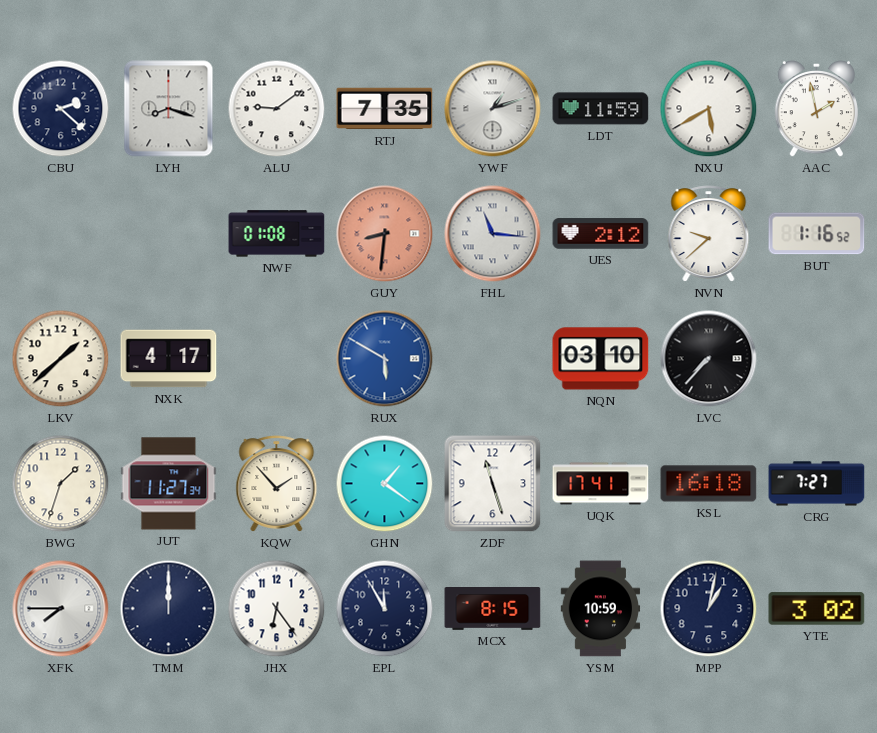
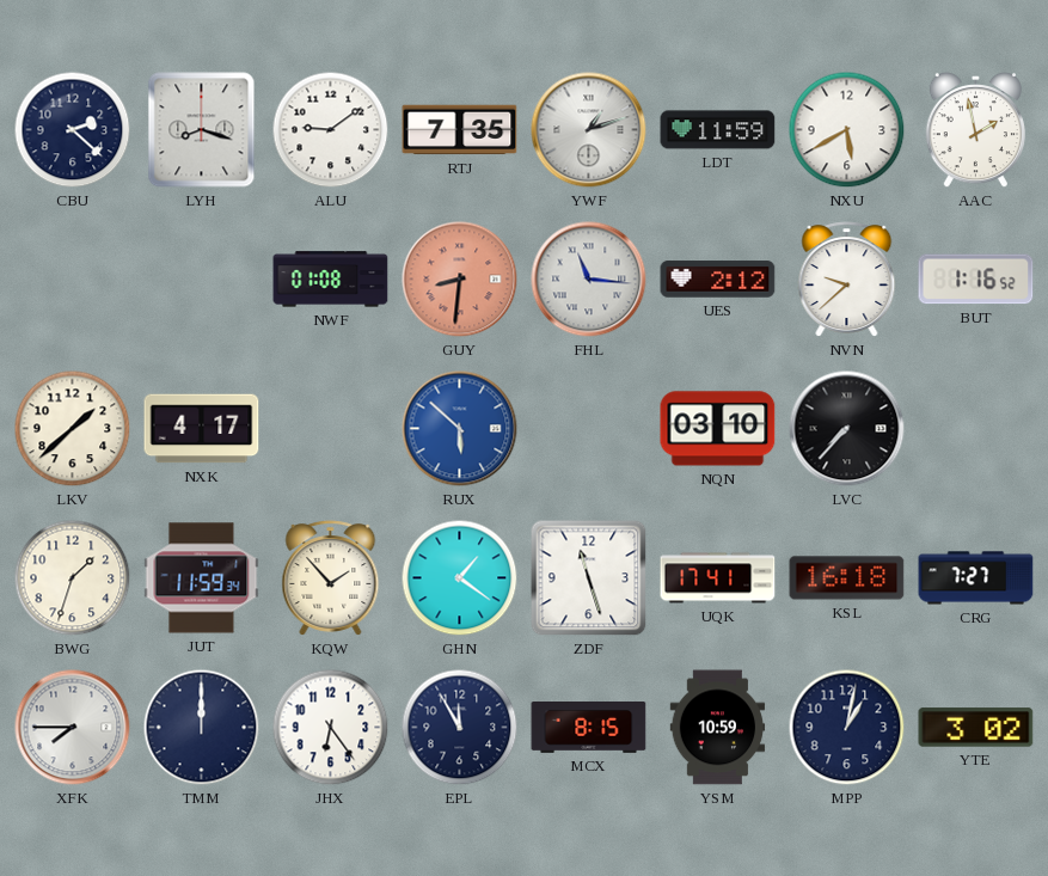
RUX: 5:50 -> 5:52 (460, 429)
JUT: 11:27 -> 11:59 (202, 578)
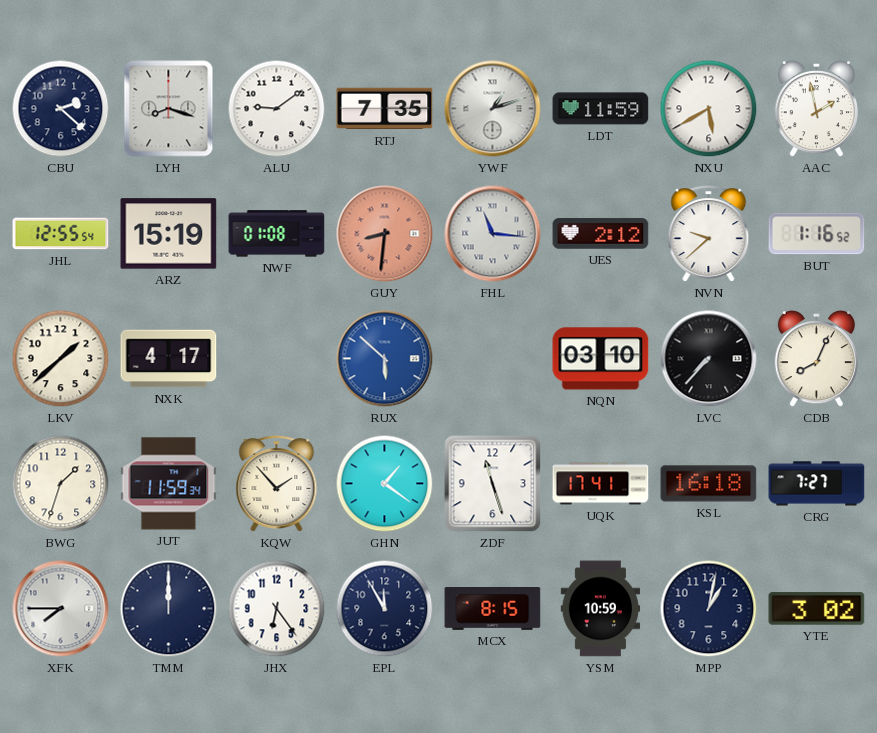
JHL: none -> 12:55 (61, 234)
ARZ: none -> 15:19 (169, 234)
CDB: none -> 8:04 (816, 359)
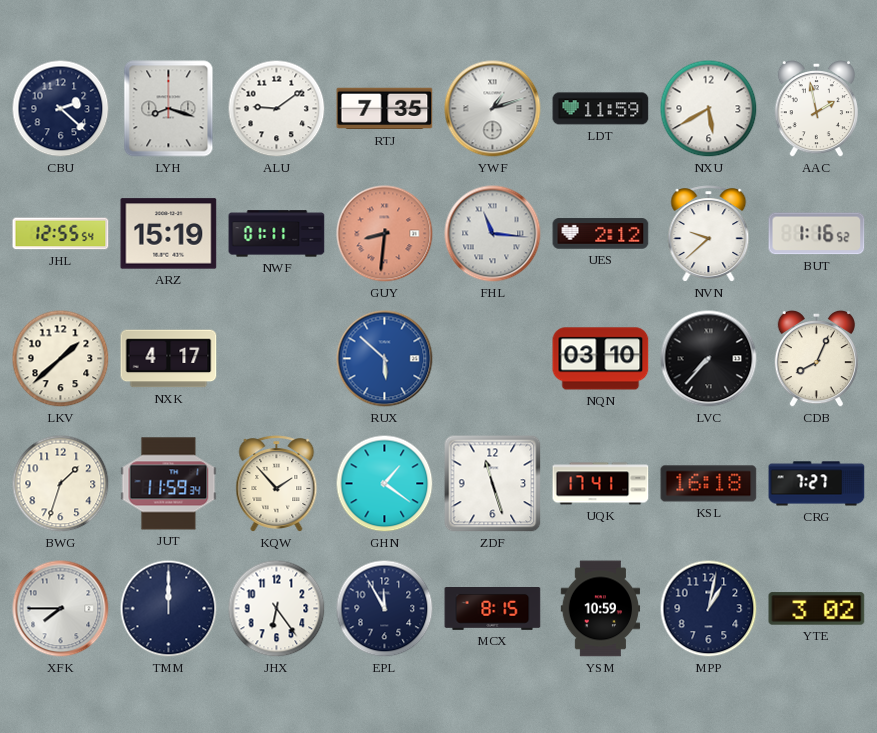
NWF: 01:08 -> 01:11 (277, 234)
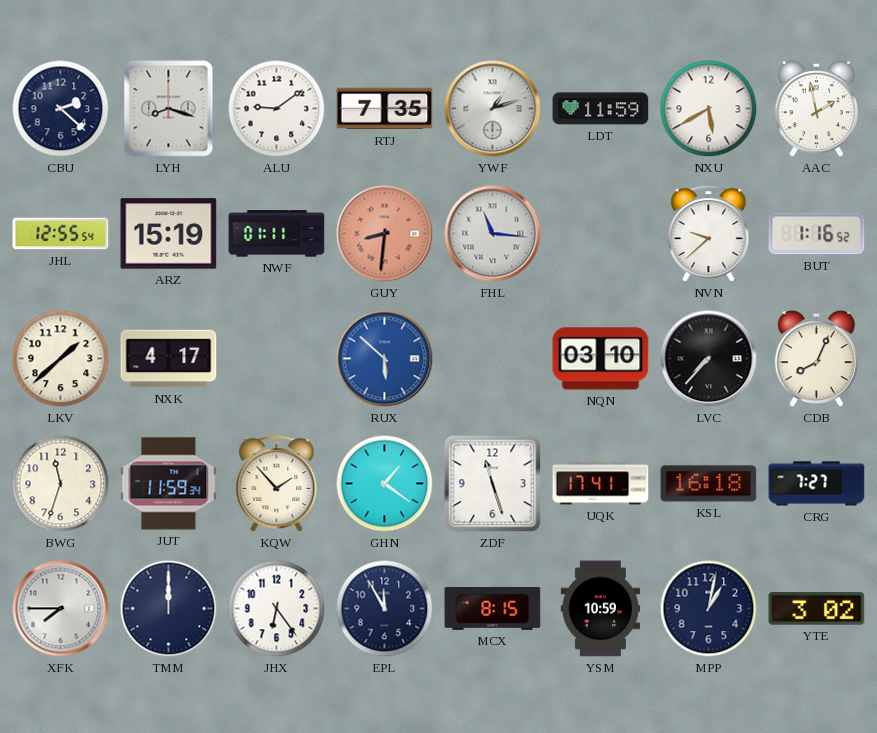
UES: 2:12 -> none (601, 234)
BWG: 1:33 -> 11:33 (61, 484)
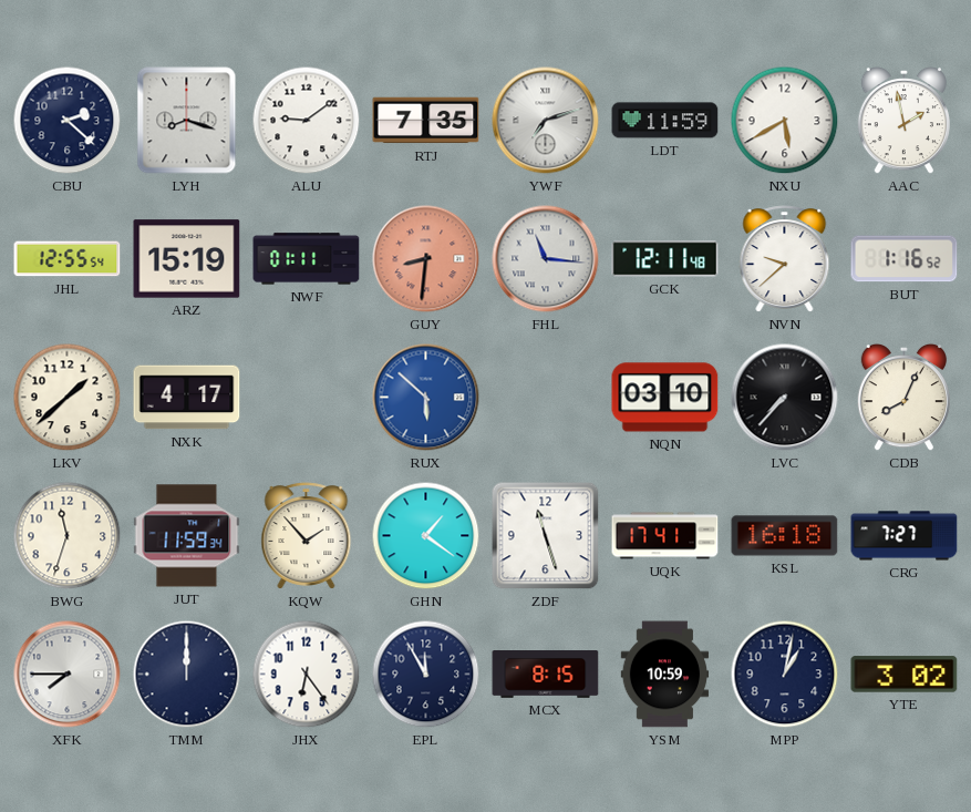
YWF: 1:12 -> 7:12 (546, 121)
GCK: none -> 12:11 (665, 259)
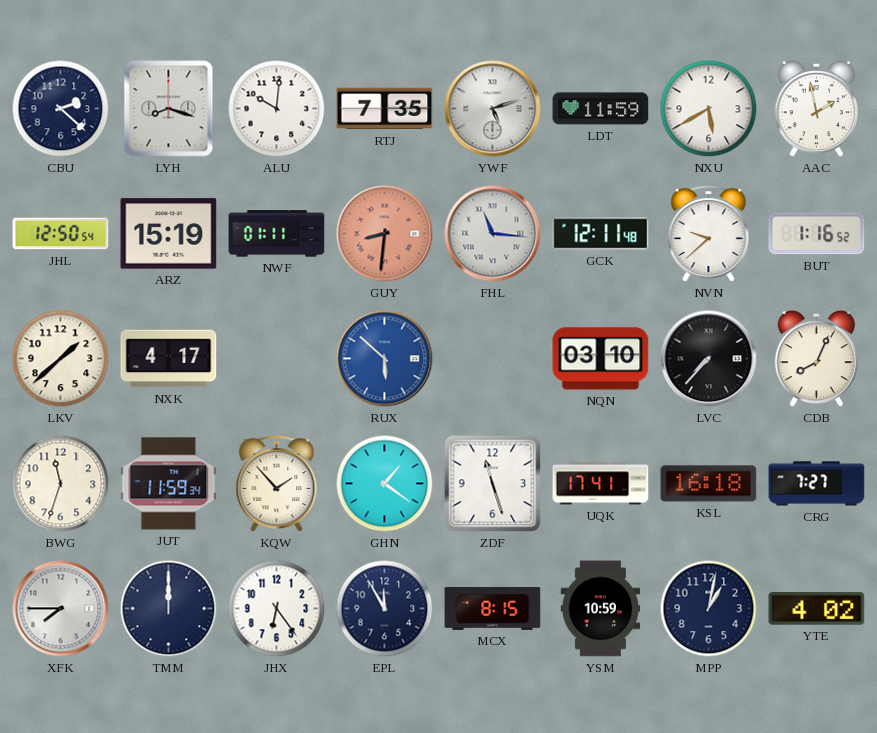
ALU: 9:09 -> 10:01 (277, 109)
YWF: 7:12 -> 5:12 (493, 109)
JHL: 12:55 -> 12:50 (61, 234)
YTE: 3:02 -> 4:02 (817, 609)
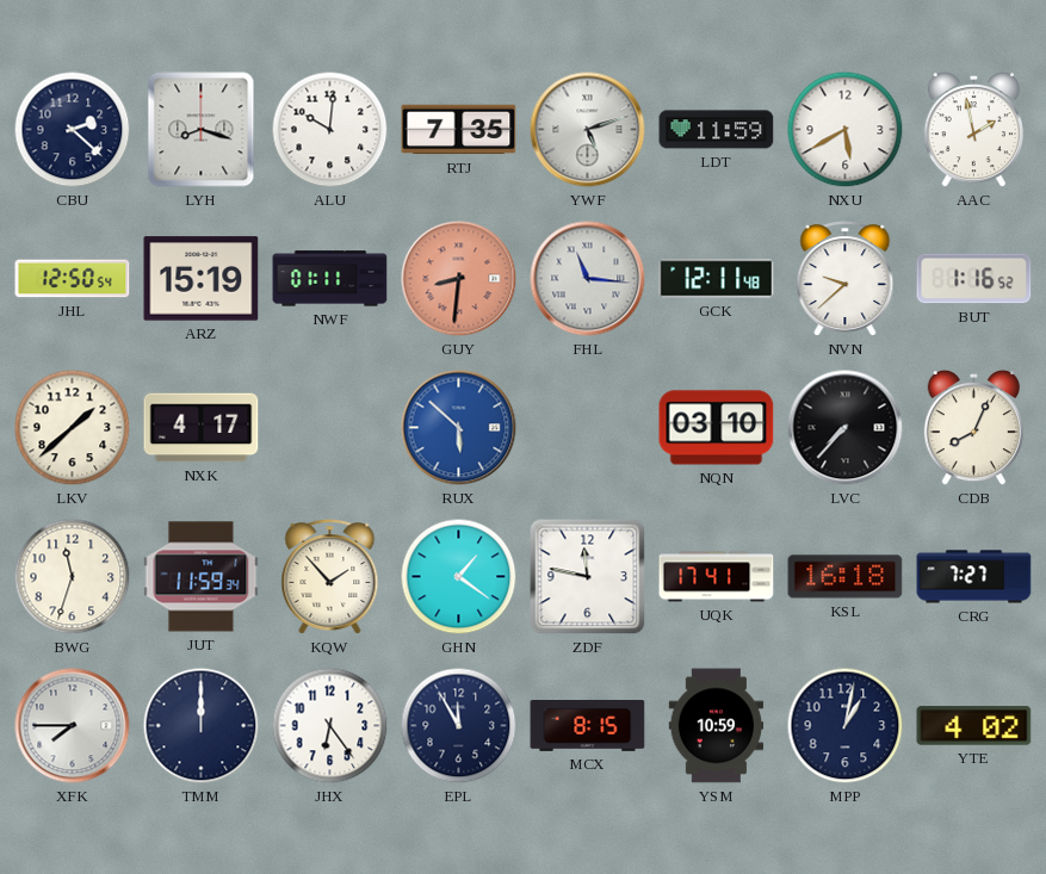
ZDF: 11:27 -> 11:47 (588, 577)
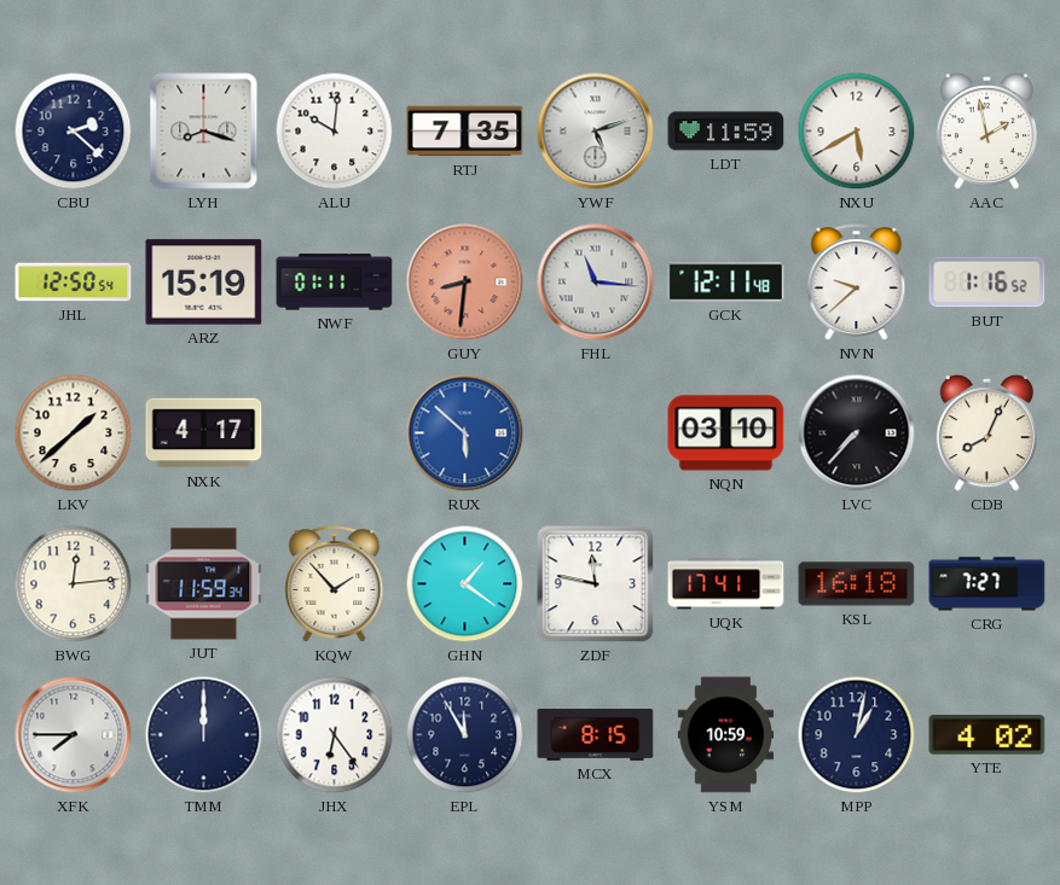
BWG: 11:33 -> 12:14 (74, 584)
